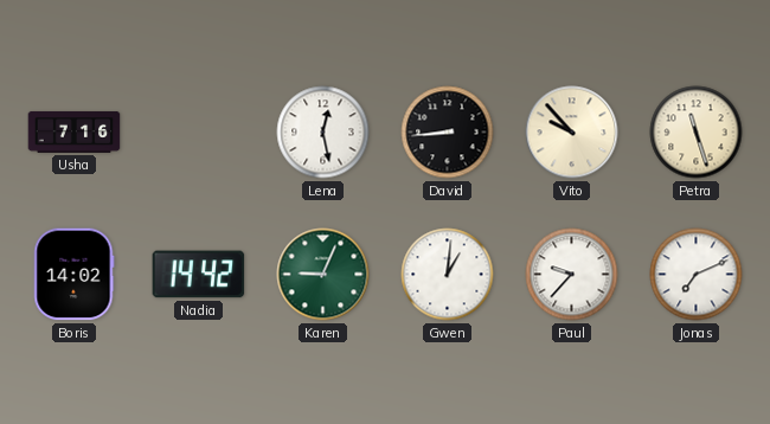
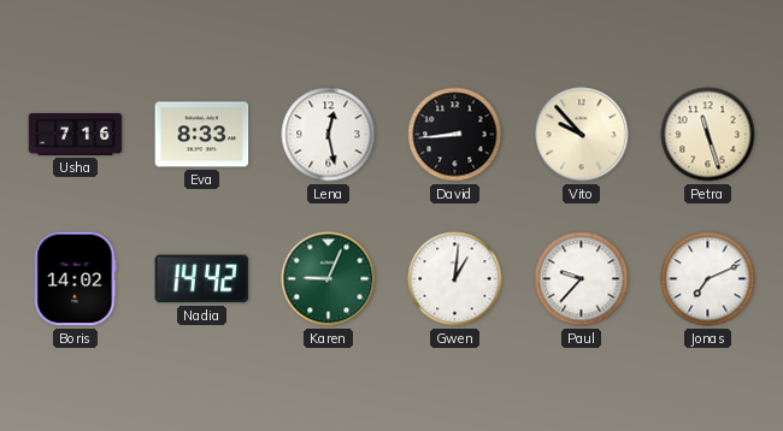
Eva: none -> 8:33 (202, 135)
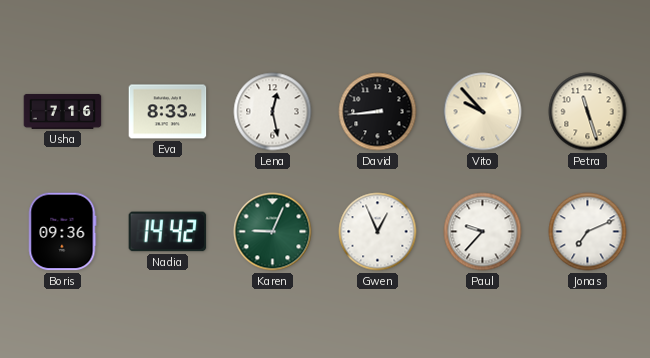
Boris: 14:02 -> 09:36 (63, 232)
Gwen: 1:01 -> 12:56 (378, 232)
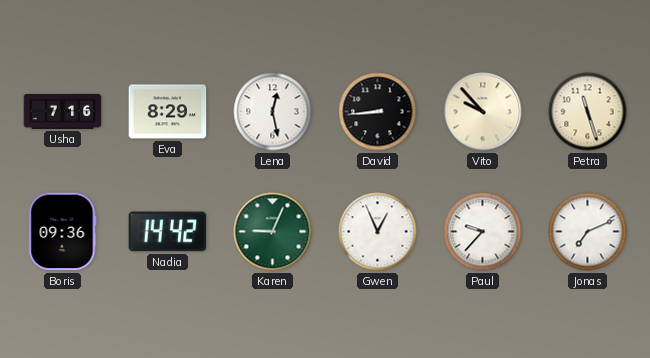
Eva: 8:33 -> 8:29 (168, 112)
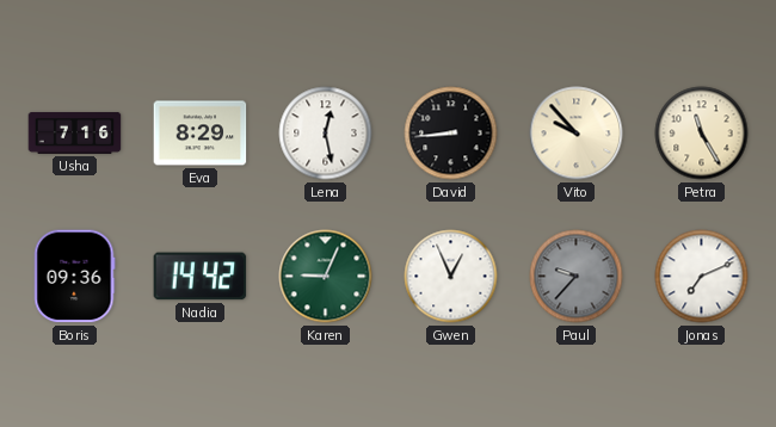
Petra: 11:27 -> 11:25 (702, 134)
Paul dial: white -> grey (577, 277)
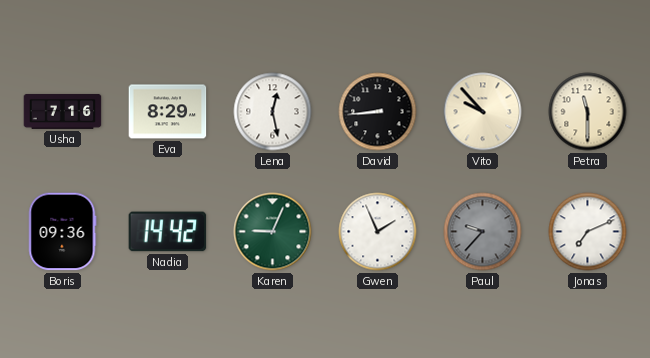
Petra: 11:25 -> 11:30 (588, 112)
Gwen: 12:56 -> 1:56 (378, 232)
